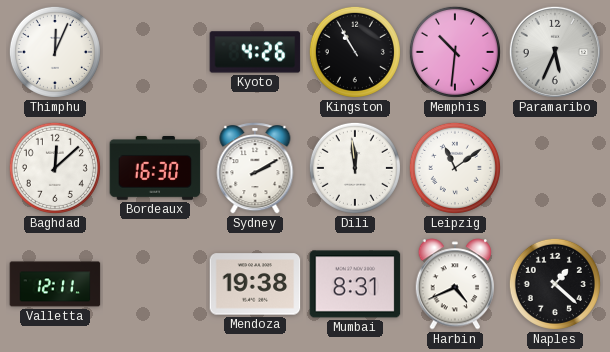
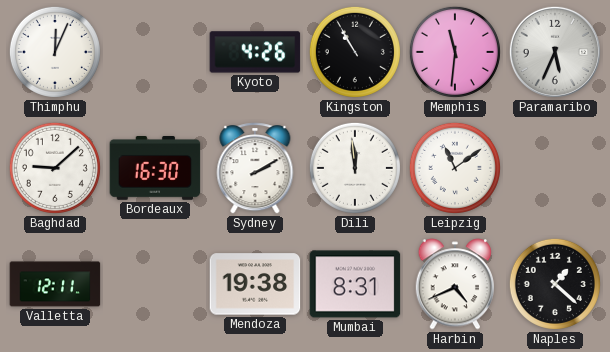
Memphis: 10:31 -> 11:31 (455, 52)
Baghdad: 12:08 -> 9:08 (55, 168)
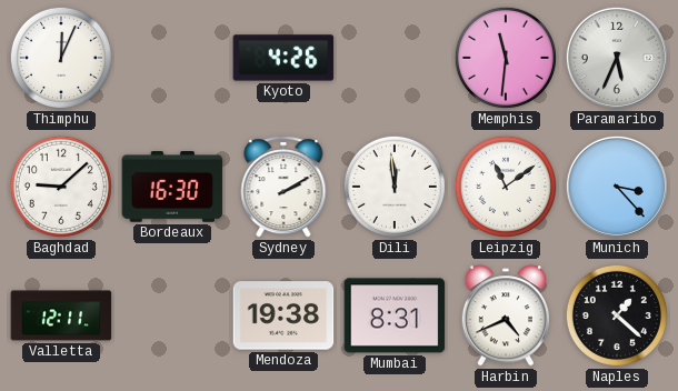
Kingston: 10:55 -> none (355, 52)
Munich: none -> 3:23 (617, 187)
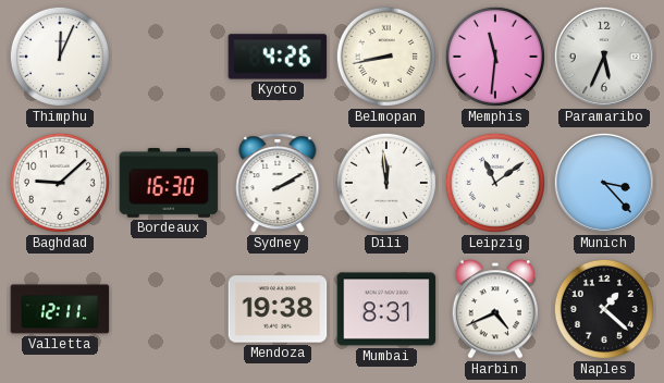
Belmopan: none -> 8:43 (386, 57)
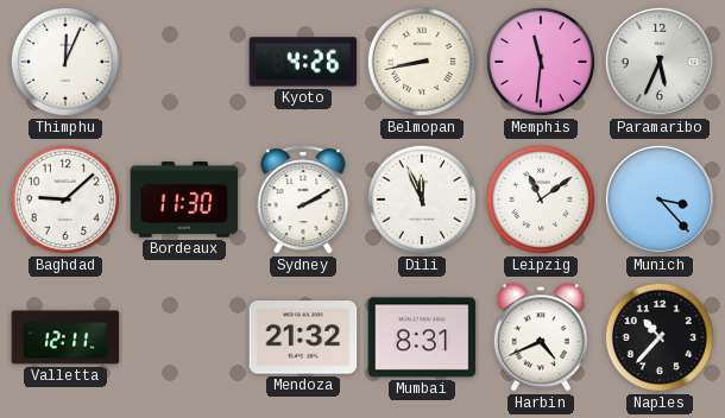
Bordeaux: 16:30 -> 11:30 (184, 201)
Dili: 11:59 -> 11:56 (422, 199)
Mendoza: 19:38 -> 21:32 (303, 337)
Naples: 1:22 -> 10:37 (660, 337)
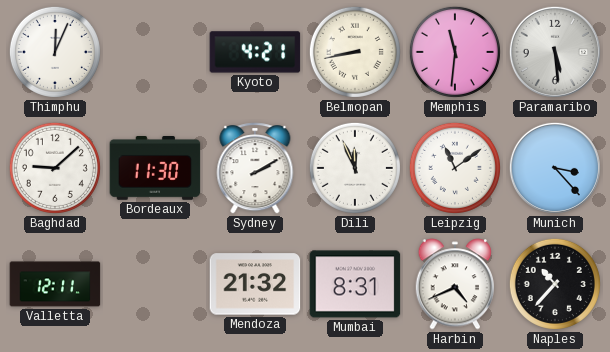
Kyoto: 4:26 -> 4:21 (255, 52)
Paramaribo: 5:34 -> 5:29 (555, 52)
